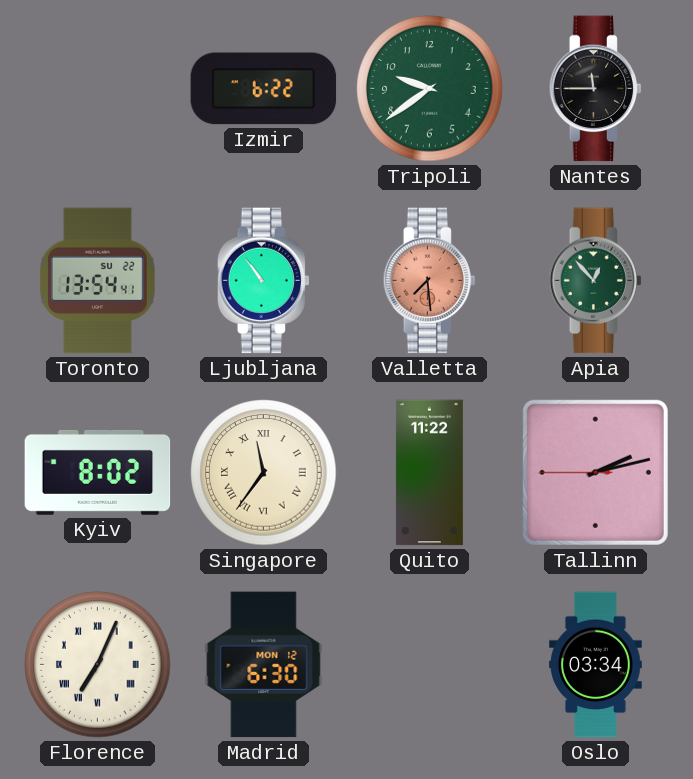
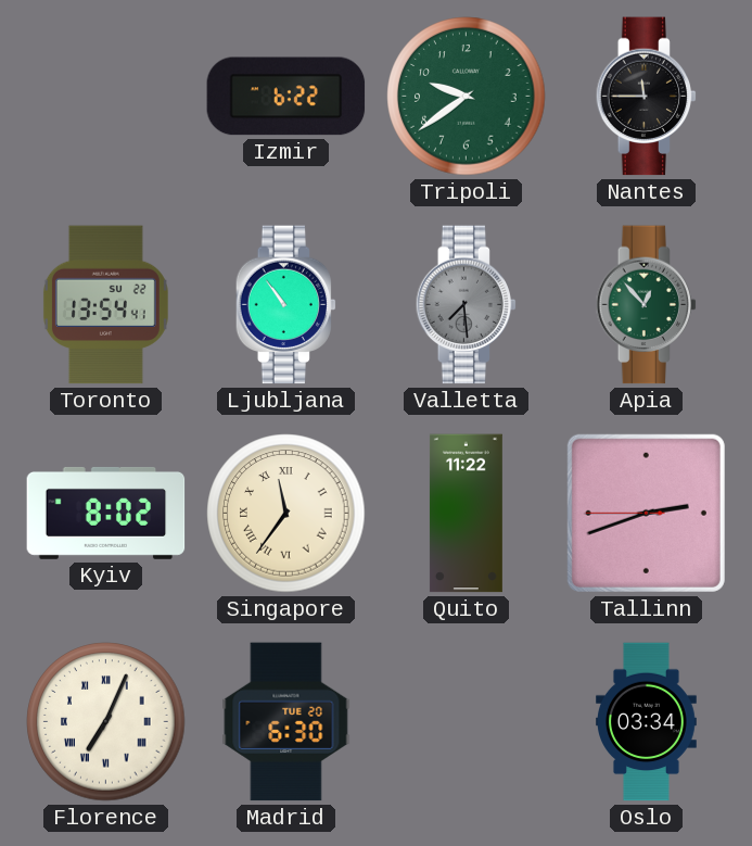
Valletta dial: salmon -> grey (467, 305)
Tallinn: 2:12 -> 2:41 (646, 513)
Madrid date: MON 12 -> TUE 20 (286, 722)
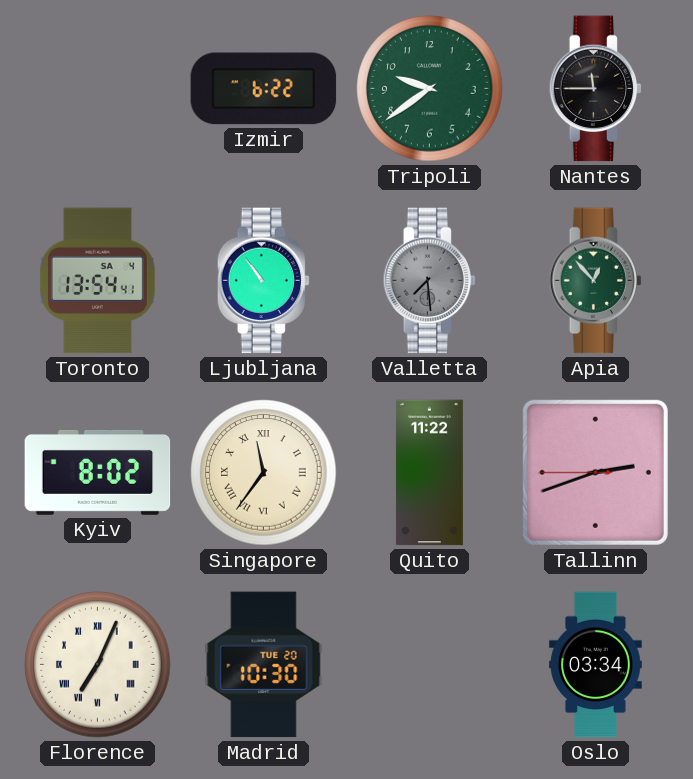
Toronto date: SU 22 -> SA 4 (97, 281)
Madrid: 6:30 -> 10:30 (264, 665)
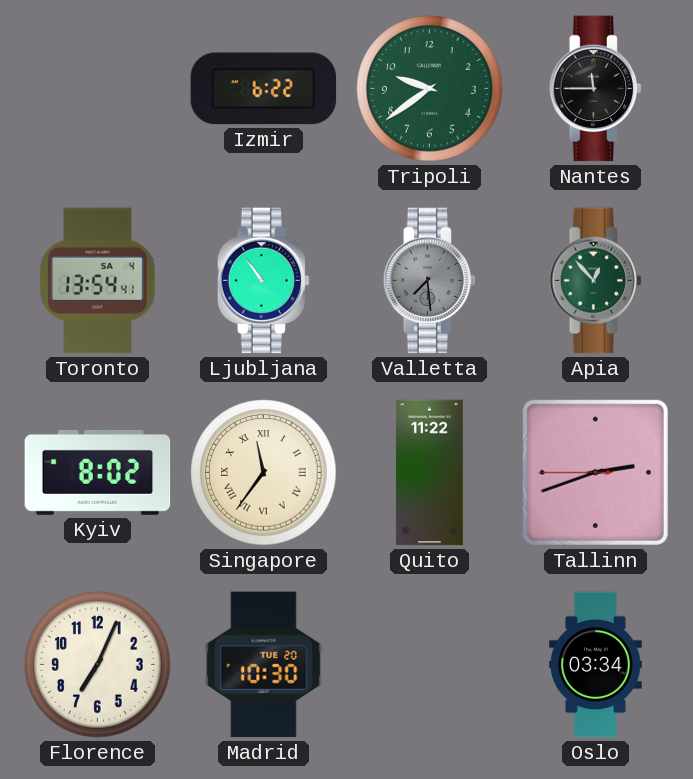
Florence numerals: Roman -> Arabic (98, 665)
